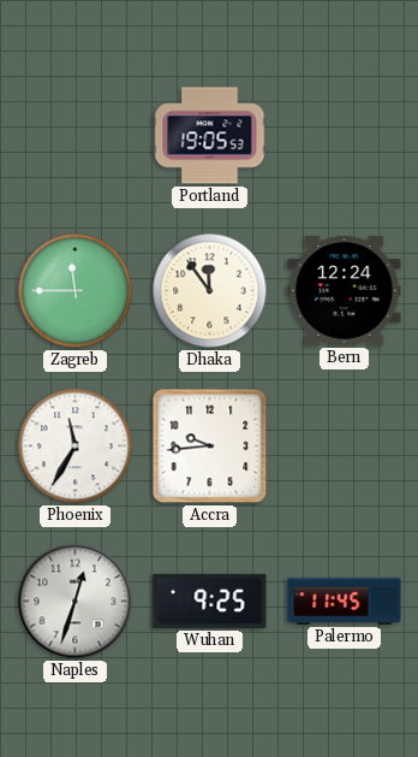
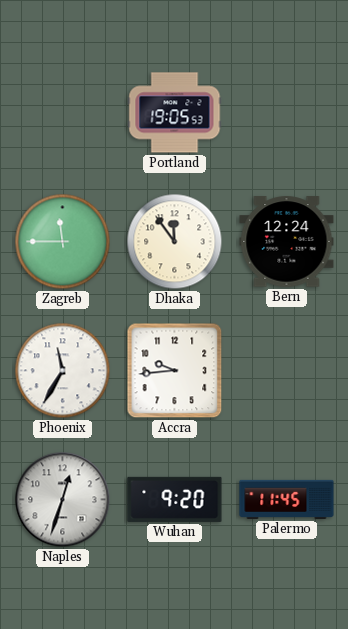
Wuhan: 9:25 -> 9:20 (175, 499)
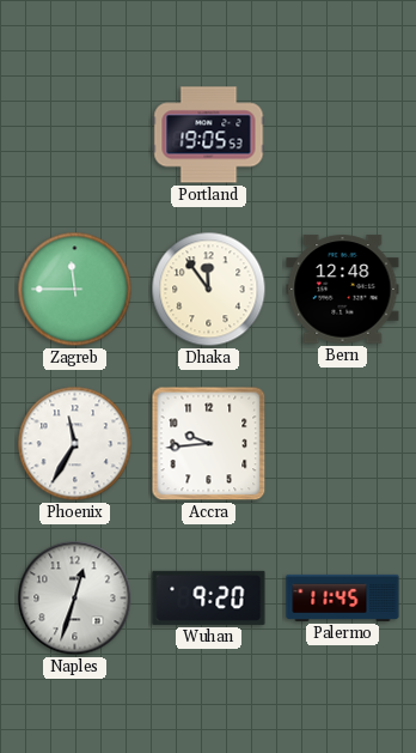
Bern: 12:24 -> 12:48 (343, 290)
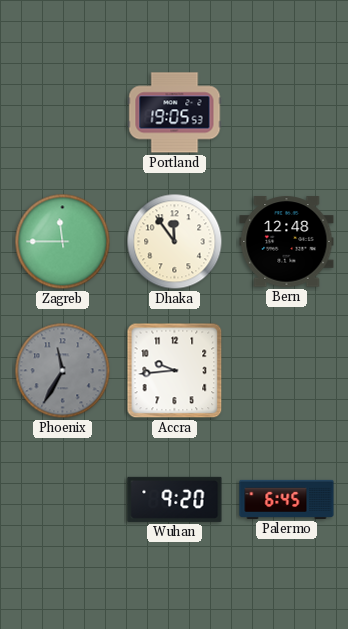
Phoenix dial: white -> grey (63, 371)
Naples: 12:33 -> none (75, 599)
Palermo: 11:45 -> 6:45 (287, 499)
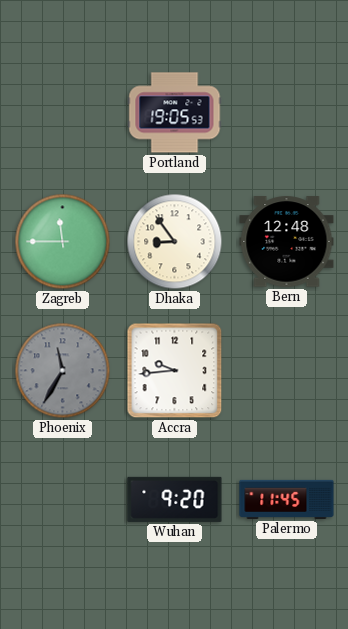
Dhaka: 11:54 -> 8:54 (175, 242)
Palermo: 6:45 -> 11:45 (287, 499)
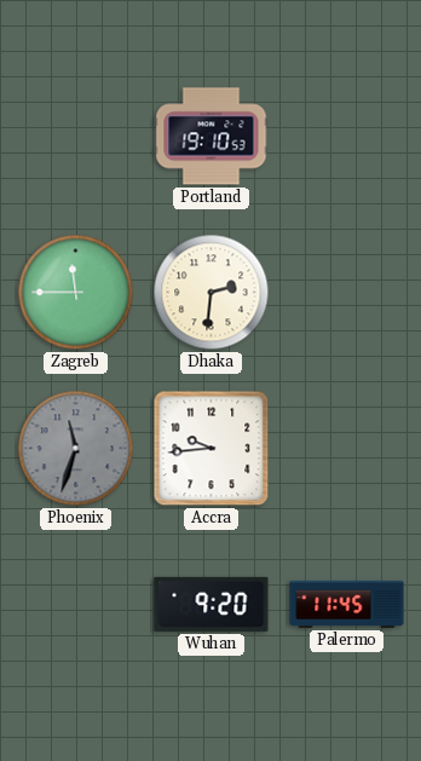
Portland: 19:05 -> 19:10 (212, 137)
Dhaka: 8:54 -> 2:31 (212, 293)
Bern: 12:48 -> none (287, 242)
Phoenix: 11:35 -> 11:33 (76, 449)
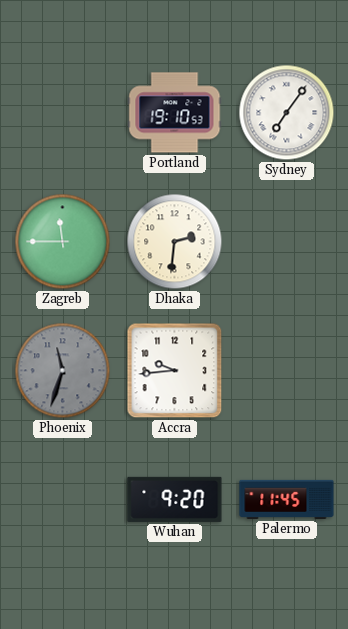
Sydney: none -> 7:06 (287, 113)
